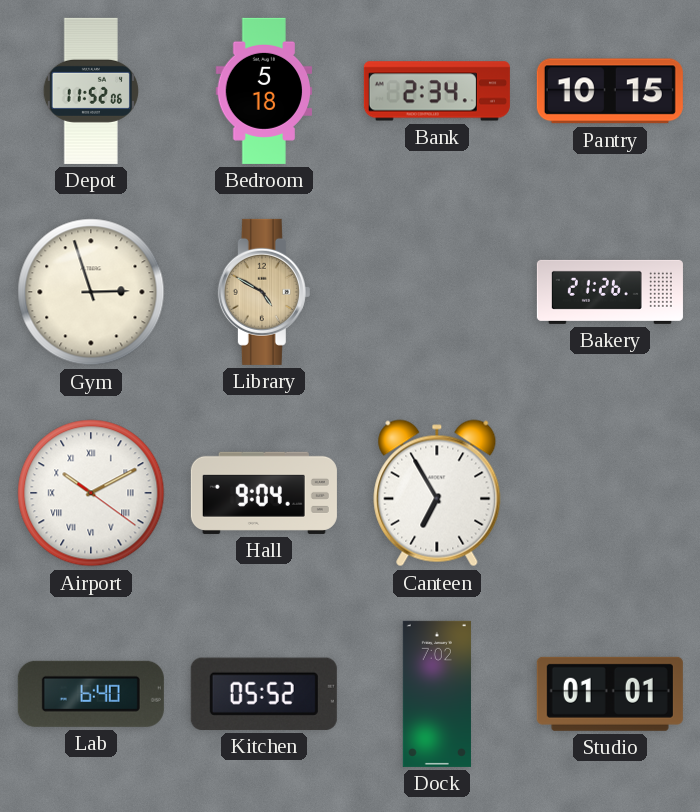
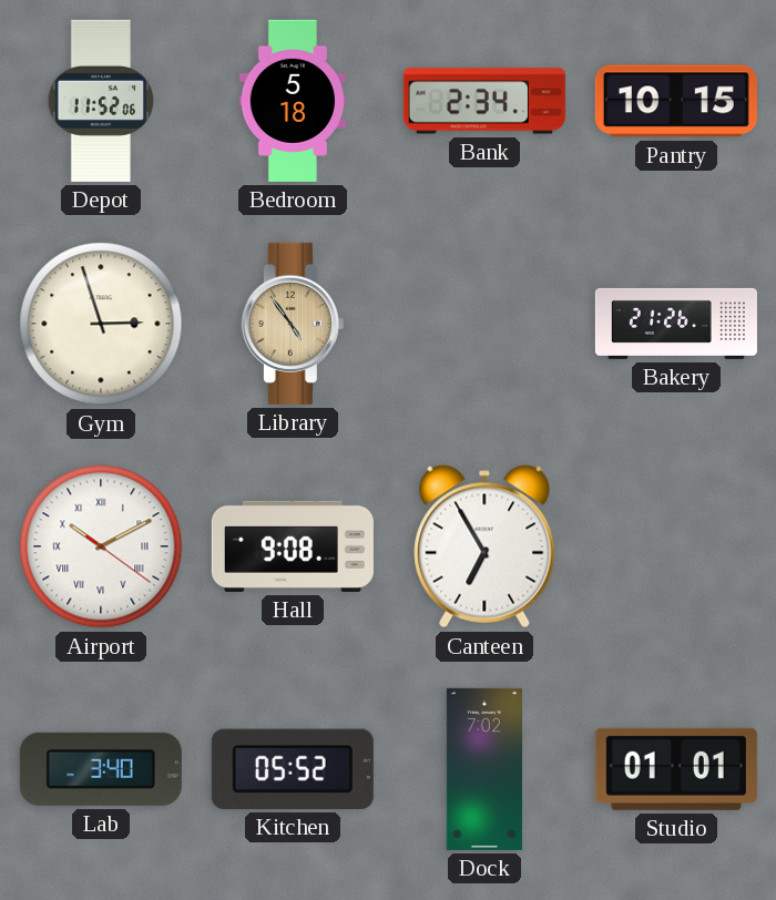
Library: 4:50 -> 4:54 (293, 324)
Hall: 9:04 -> 9:08 (293, 546)
Lab: 6:40 -> 3:40 (101, 769)
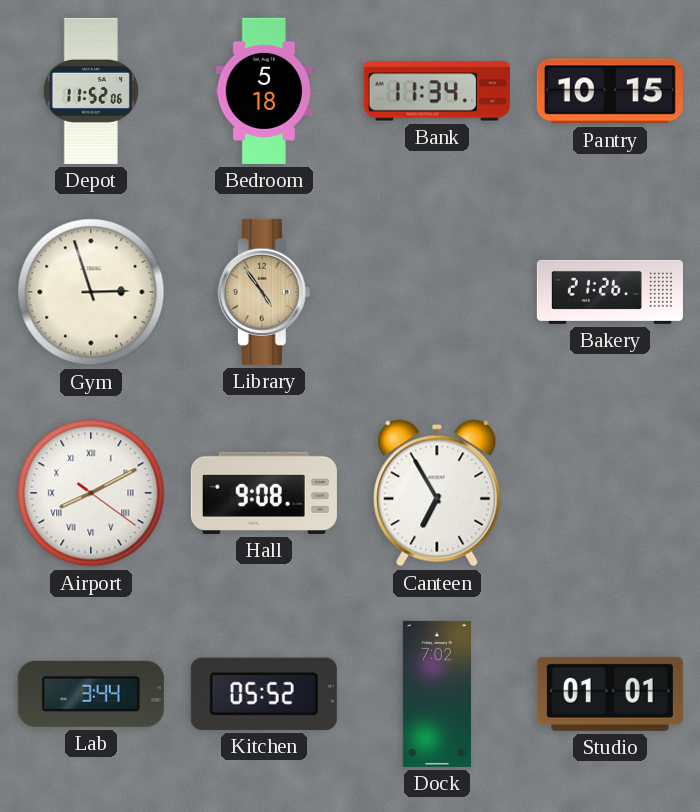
Bank: 2:34 -> 11:34 (437, 91)
Airport: 10:10 -> 8:10 (91, 493)
Lab: 3:40 -> 3:44 (91, 694)
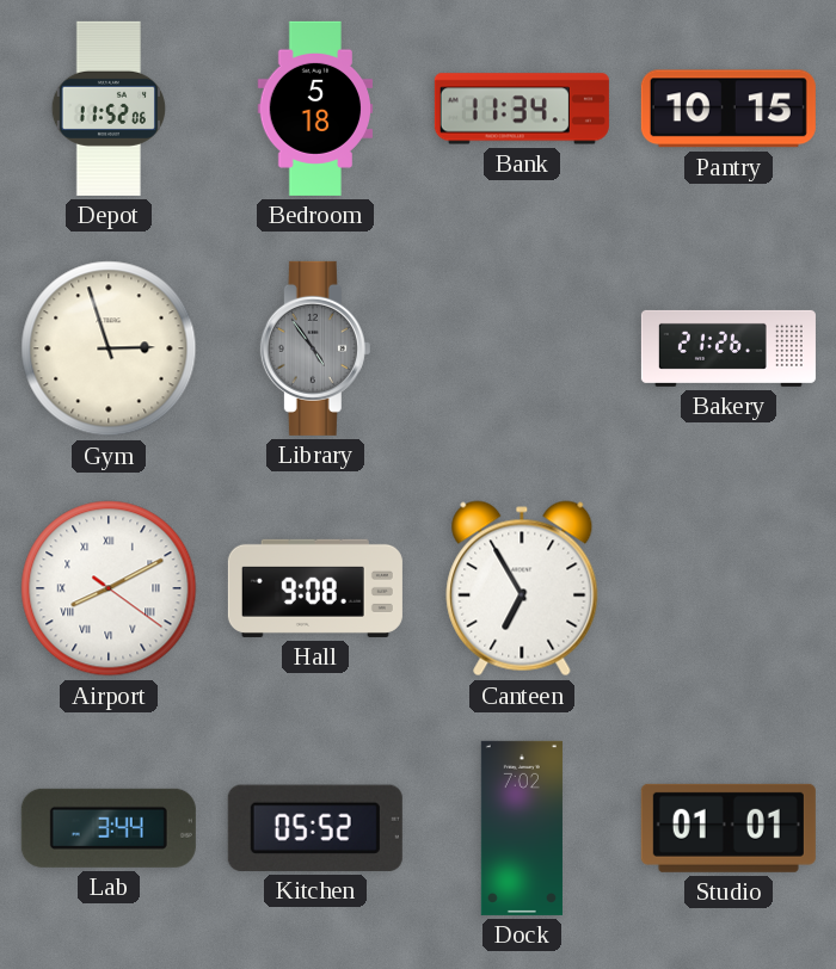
Library dial: champagne -> grey (315, 348)
